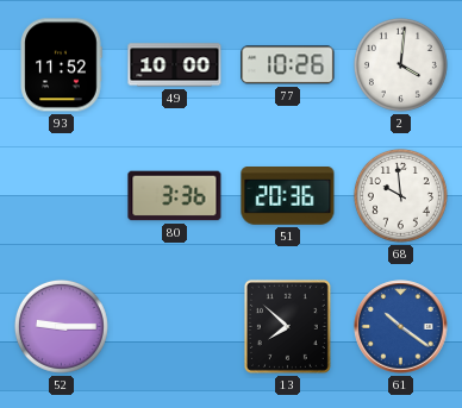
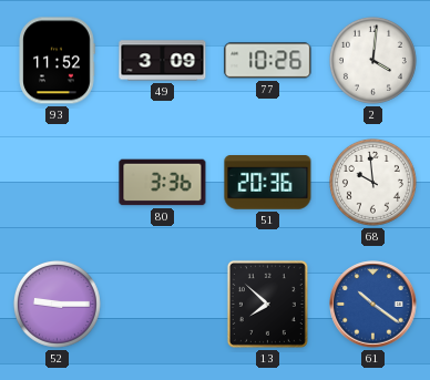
49: 10:00 -> 3:09 (163, 61)
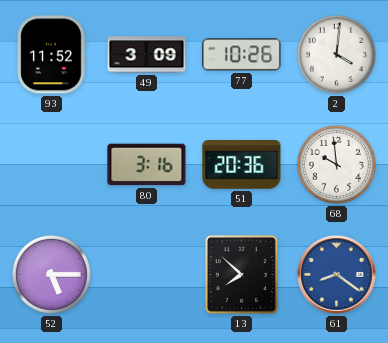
80: 3:36 -> 3:16 (147, 165)
52: 9:15 -> 5:15 (51, 274)
61: 10:21 -> 8:21 (337, 275)
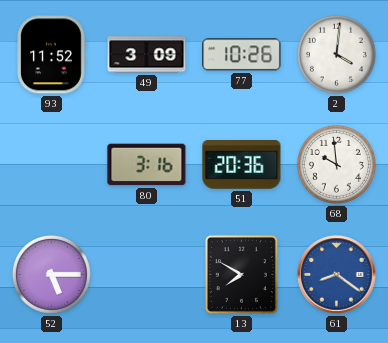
13: 7:52 -> 7:50 (241, 274)
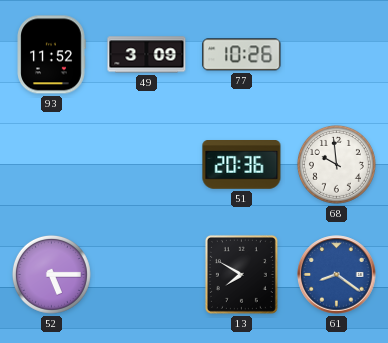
2: 4:01 -> none (336, 54)
80: 3:16 -> none (147, 165)
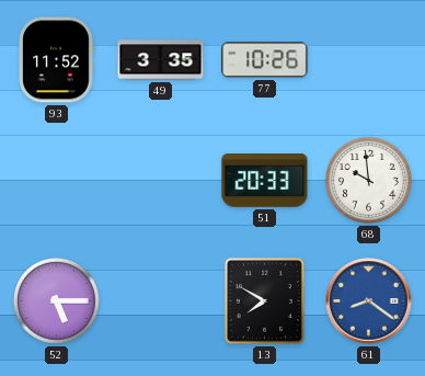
49: 3:09 -> 3:35 (161, 60)
51: 20:36 -> 20:33 (265, 181)
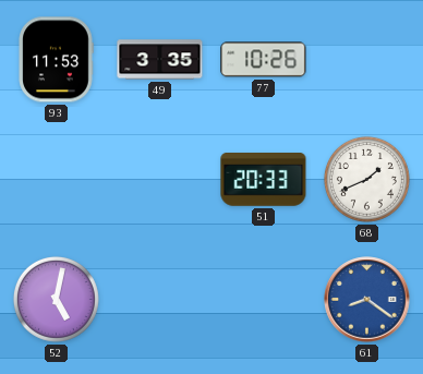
93: 11:52 -> 11:53 (56, 60)
68: 9:59 -> 1:41 (366, 179)
52: 5:15 -> 5:02 (56, 299)
13: 7:50 -> none (264, 300)
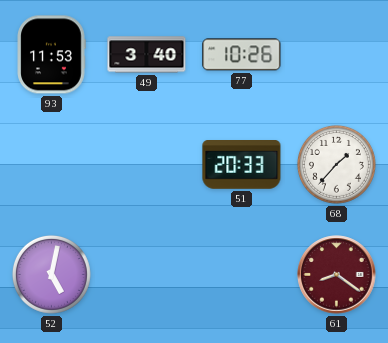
49: 3:35 -> 3:40 (147, 55)
68: 1:41 -> 1:37 (336, 164)
61 dial: blue -> burgundy (337, 275)
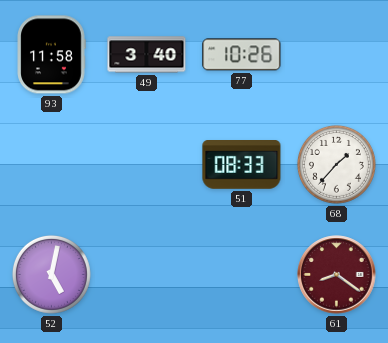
93: 11:53 -> 11:58 (51, 55)
51: 20:33 -> 08:33 (242, 165)
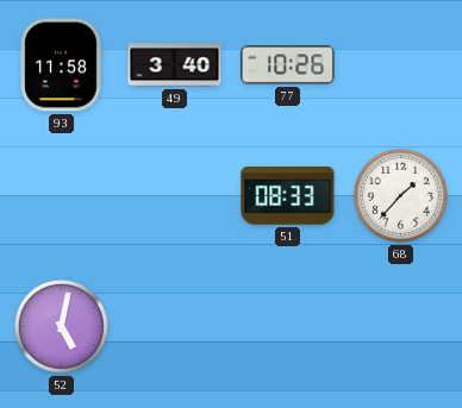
61: 8:21 -> none (337, 275)
